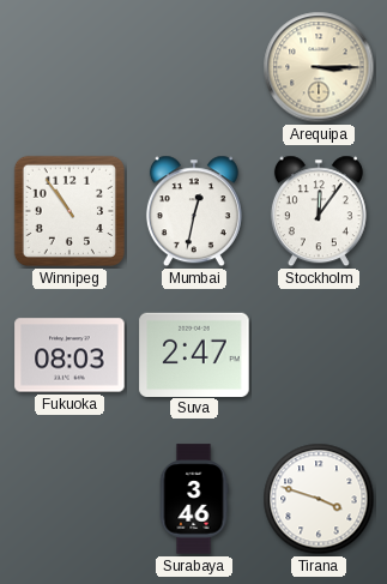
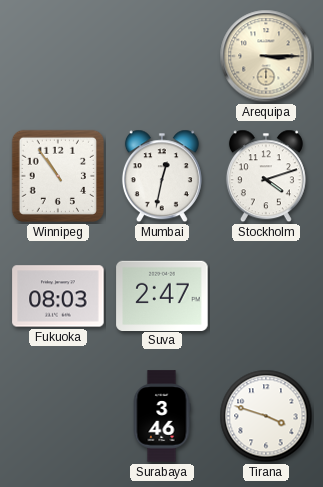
Stockholm: 12:06 -> 4:12 (266, 176)
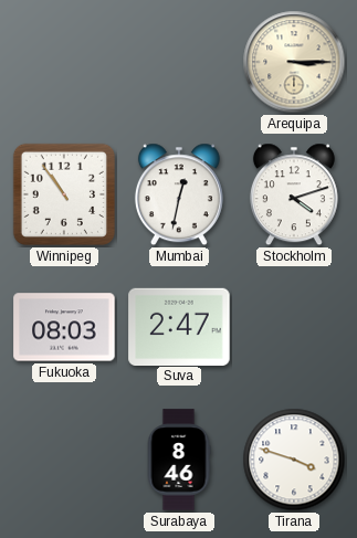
Surabaya: 3:46 -> 8:46 (179, 460)
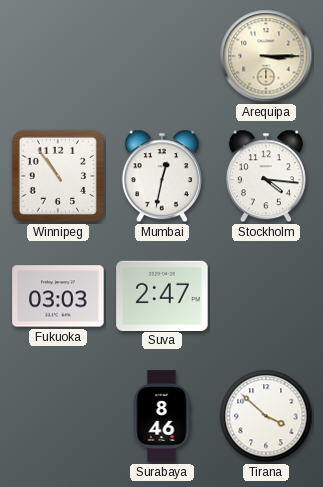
Stockholm: 4:12 -> 4:16 (266, 176)
Fukuoka: 08:03 -> 03:03 (58, 296)
Tirana: 3:48 -> 3:52 (266, 416)
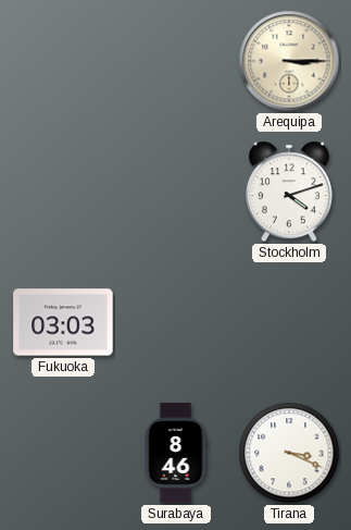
Winnipeg: 10:54 -> none (58, 176)
Mumbai: 12:32 -> none (162, 176)
Stockholm: 4:16 -> 4:12 (289, 192)
Suva: 2:47 -> none (162, 295)
Tirana: 3:52 -> 3:19 (289, 453)
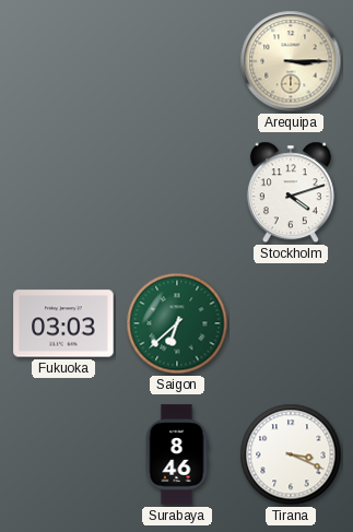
Saigon: none -> 6:38 (177, 323)
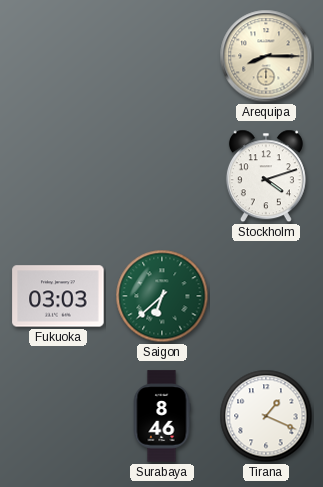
Arequipa: 3:15 -> 8:15 (266, 56)
Tirana: 3:19 -> 1:19 (266, 416)
